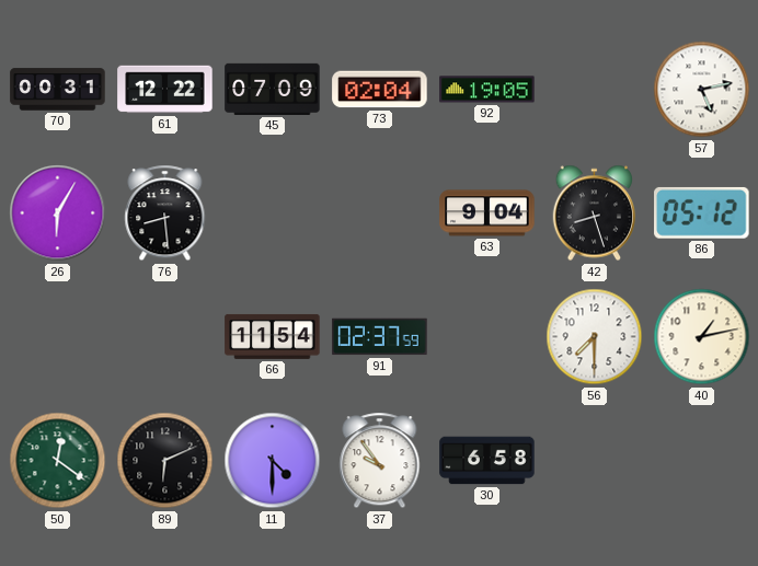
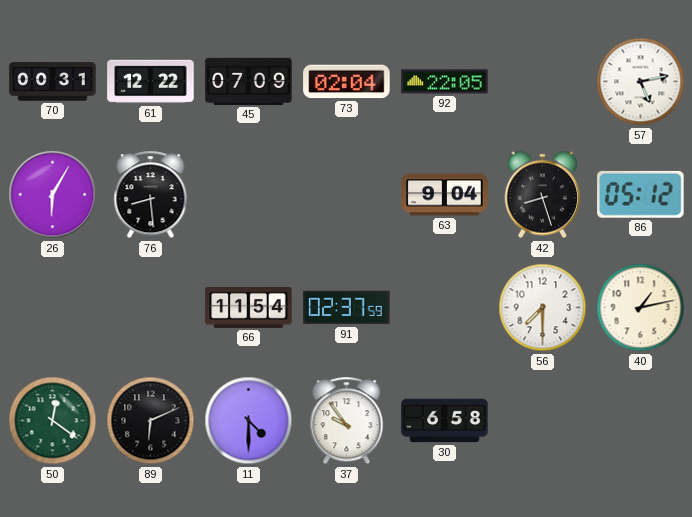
92: 19:05 -> 22:05 (445, 82)
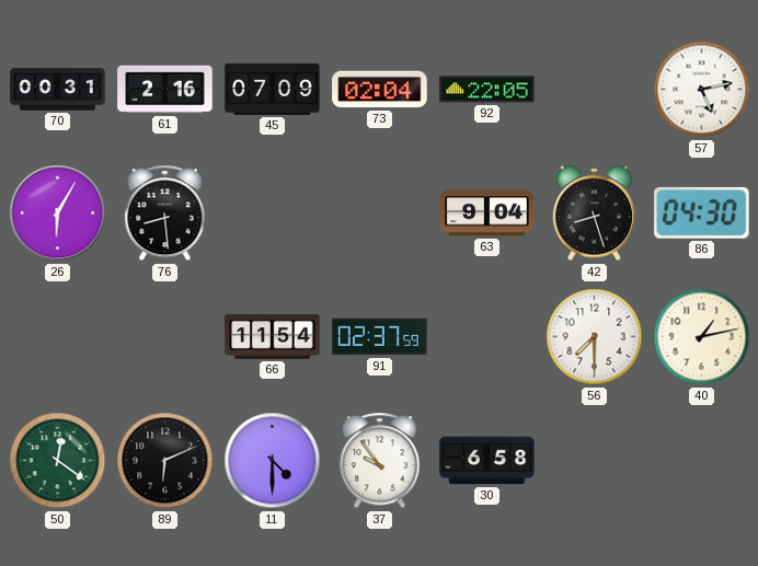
61: 12:22 -> 2:16 (165, 90)
86: 05:12 -> 04:30 (702, 212)
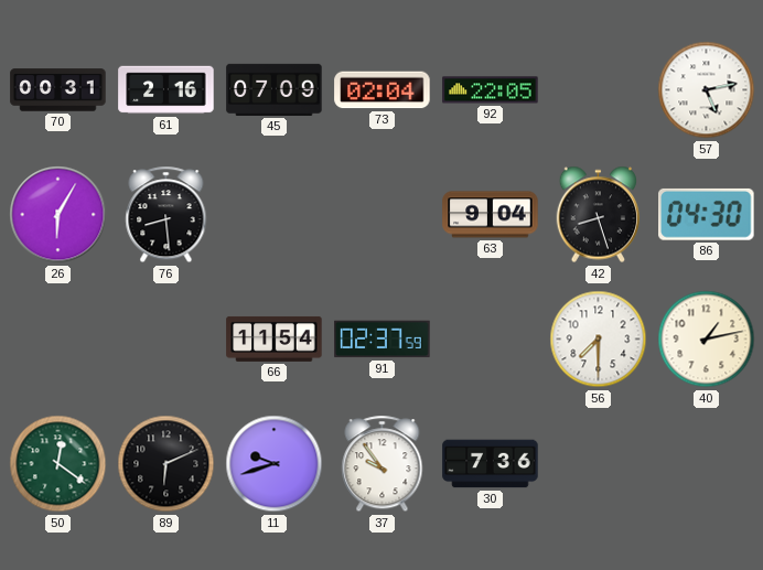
11: 4:30 -> 9:42 (275, 464)
30: 6:58 -> 7:36 (491, 464)
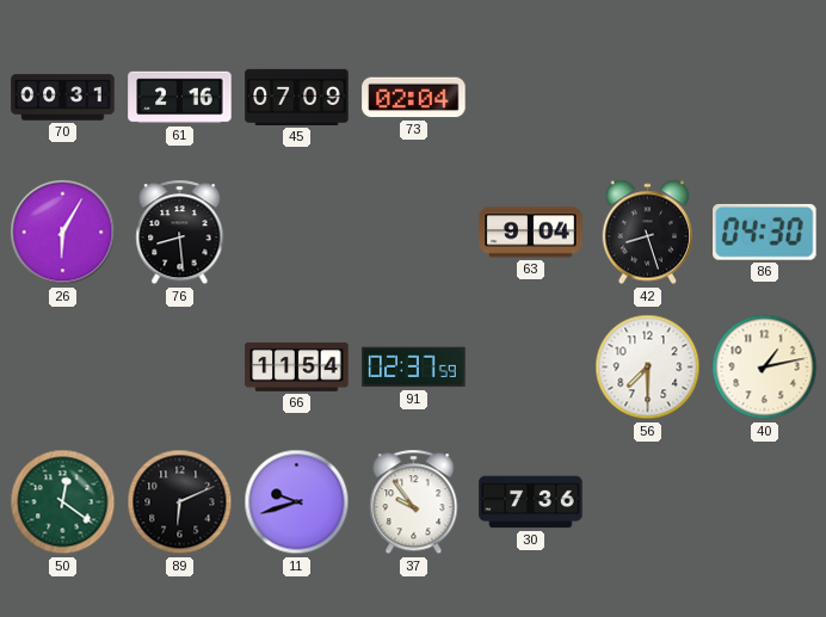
92: 22:05 -> none (491, 90)
57: 5:13 -> none (707, 90)
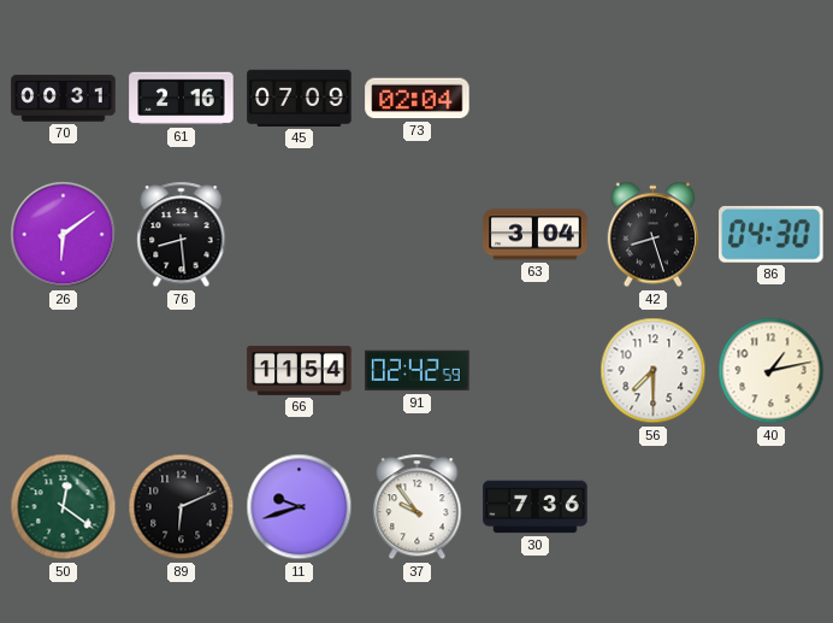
26: 6:05 -> 6:09 (64, 235)
63: 9:04 -> 3:04 (536, 235)
91: 02:37 -> 02:42 (418, 371)
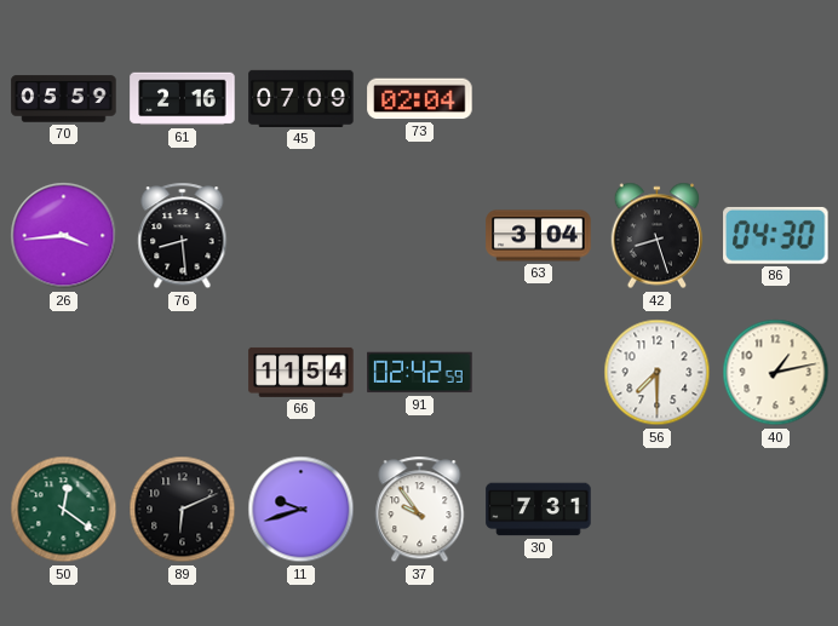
70: 00:31 -> 05:59 (64, 99)
26: 6:09 -> 3:44 (64, 236)
30: 7:36 -> 7:31 (539, 510)
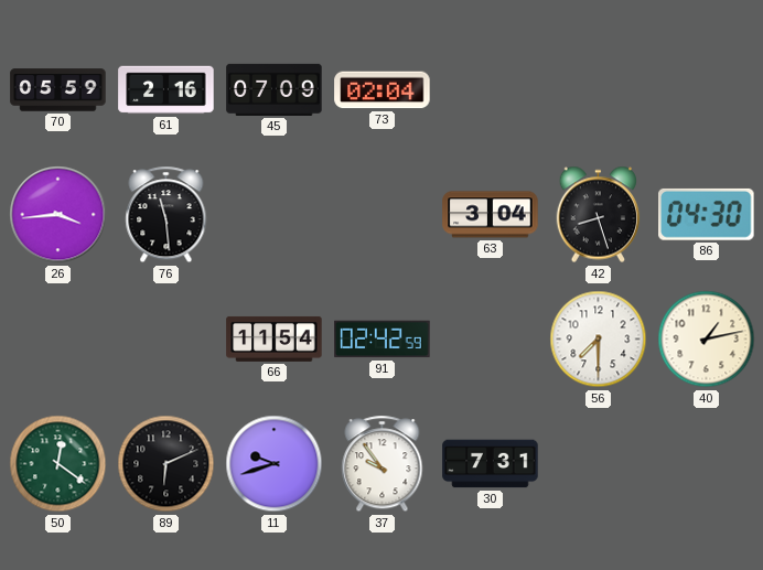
76: 8:29 -> 11:29 (166, 215)
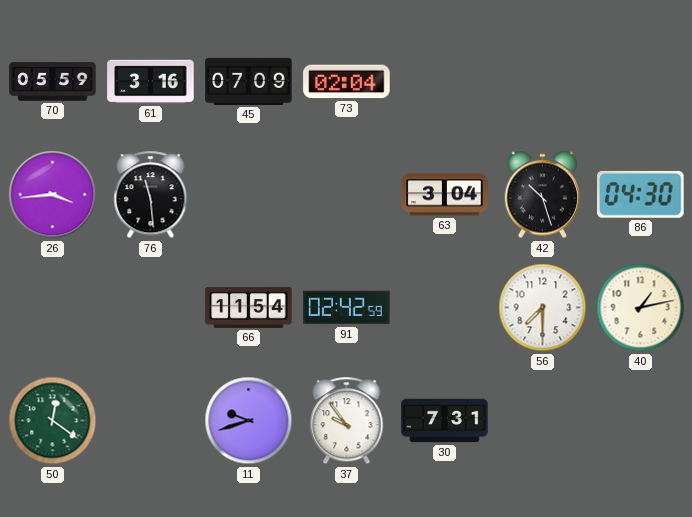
61: 2:16 -> 3:16 (151, 82)
42: 8:27 -> 10:27 (543, 195)
89: 6:11 -> none (166, 464)
